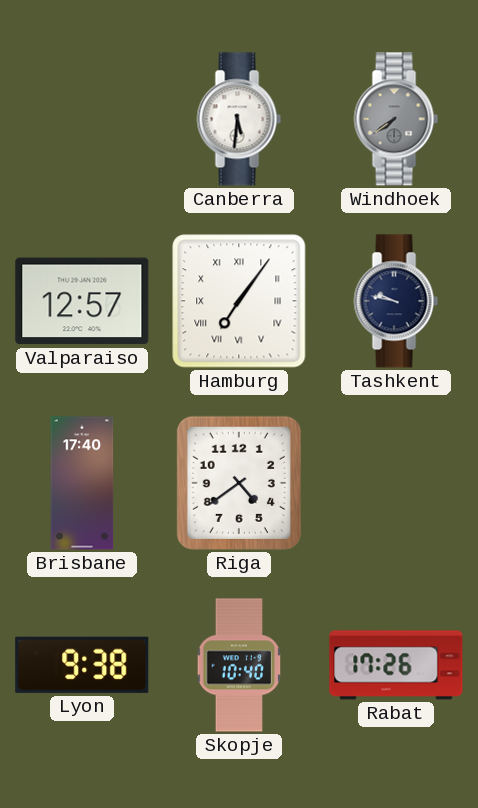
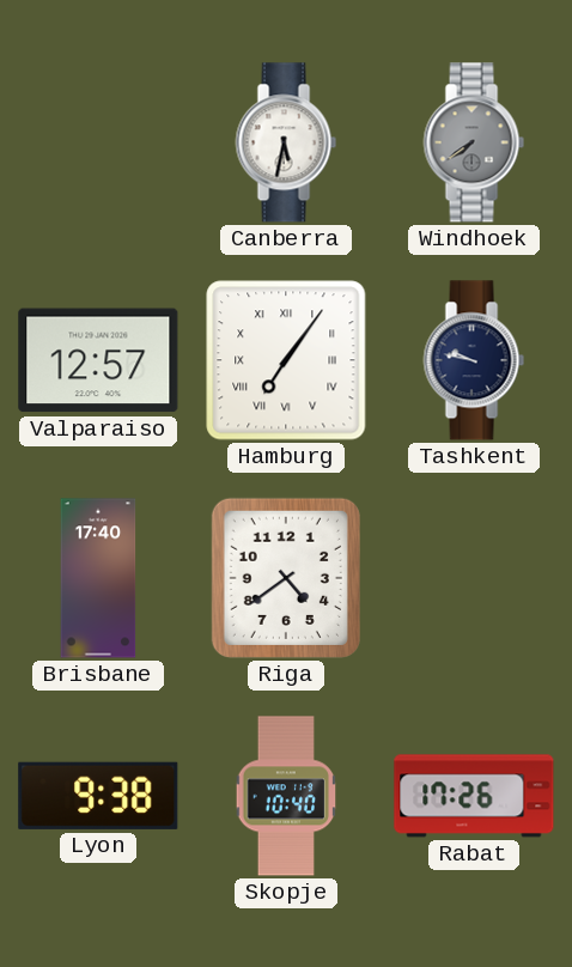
Canberra: 5:31 -> 5:32 (286, 142)
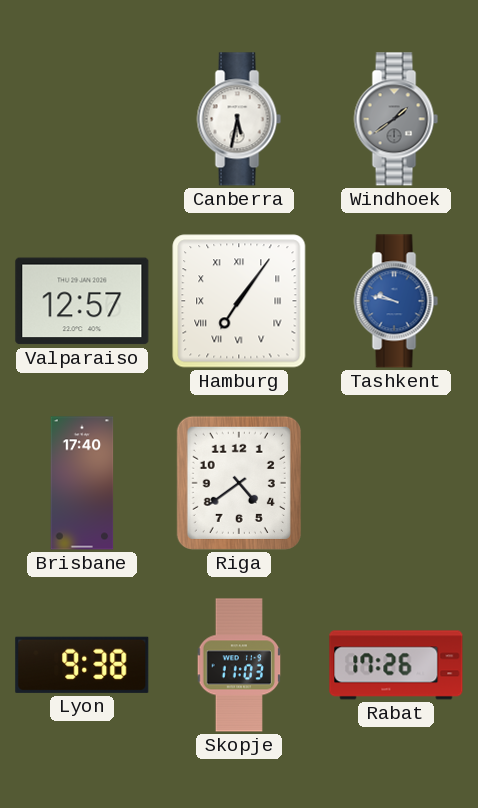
Windhoek: 7:39 -> 1:39 (396, 119)
Tashkent dial: navy -> blue (396, 301)
Skopje: 10:40 -> 11:03 (239, 665)
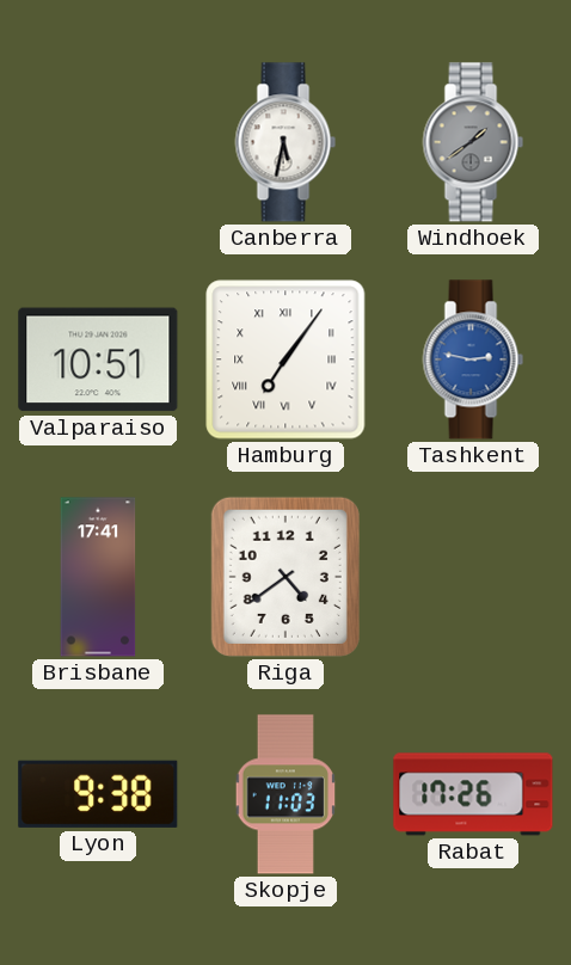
Valparaiso: 12:57 -> 10:51 (98, 359)
Tashkent: 9:47 -> 2:47 (473, 359)
Brisbane: 17:40 -> 17:41 (98, 577)
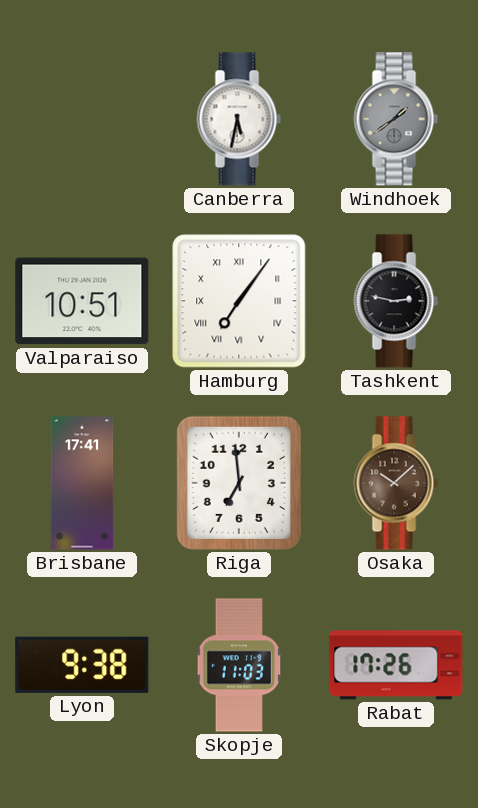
Tashkent dial: blue -> black (396, 301)
Riga: 4:39 -> 6:59 (239, 483)
Osaka: none -> 10:08 (396, 483)
